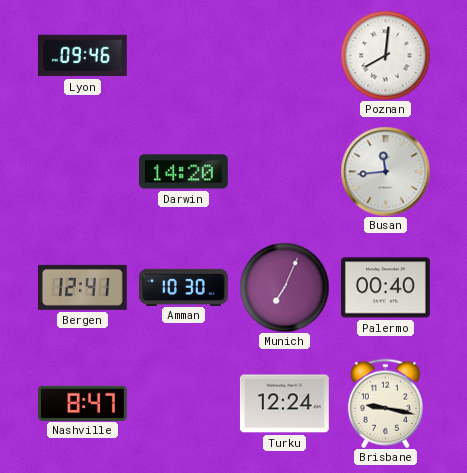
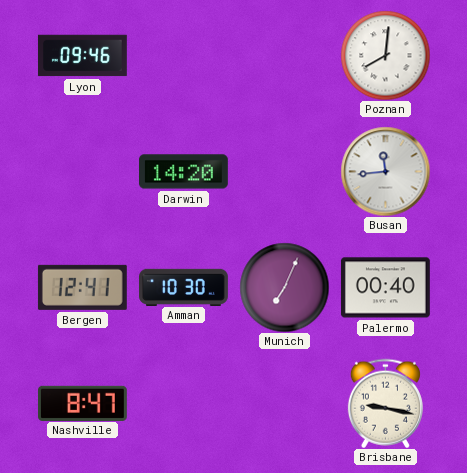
Turku: 12:24 -> none (284, 404)
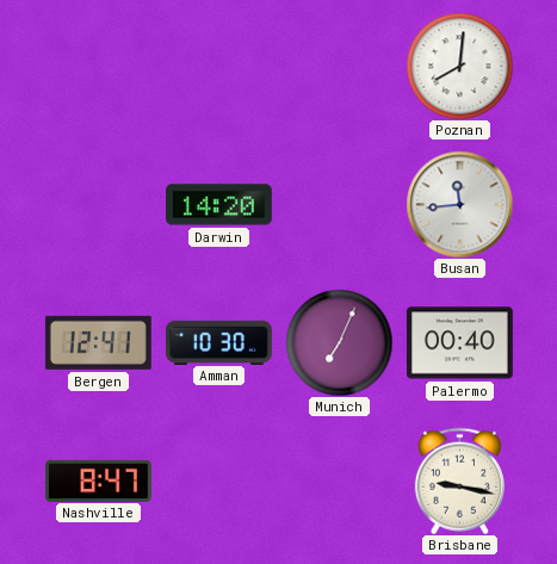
Lyon: 09:46 -> none (83, 56)
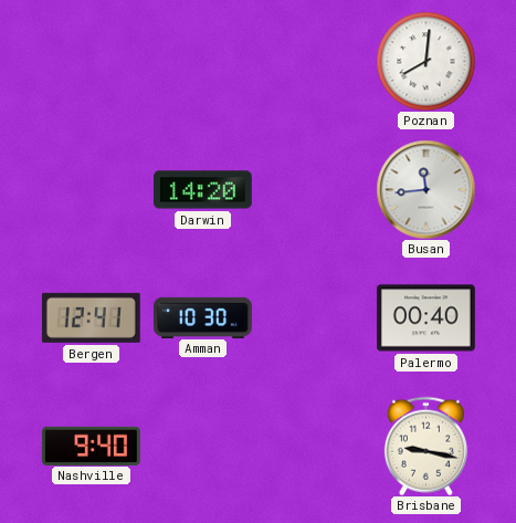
Munich: 7:04 -> none (339, 342)
Nashville: 8:47 -> 9:40 (92, 446)
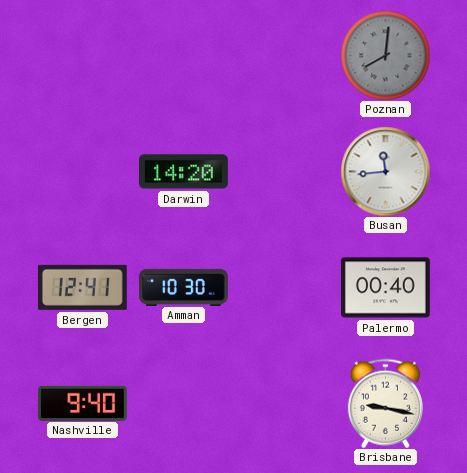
Poznan dial: white -> grey (385, 55)
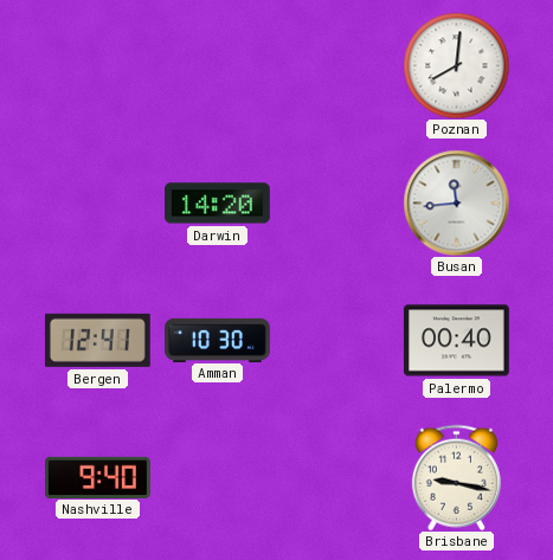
Poznan dial: grey -> white (456, 65)
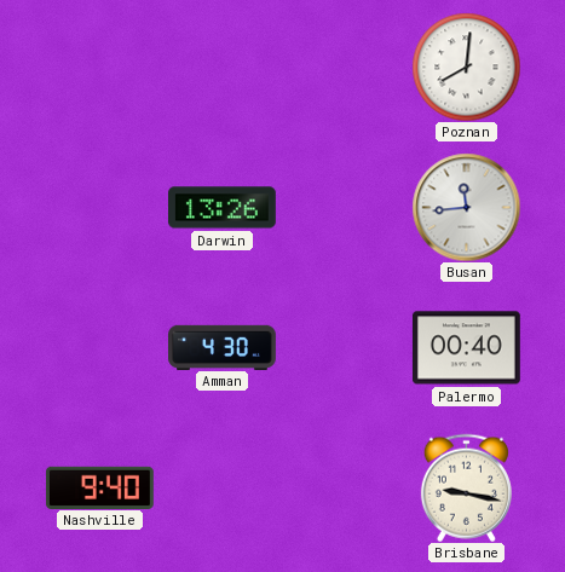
Darwin: 14:20 -> 13:26 (223, 208)
Bergen: 12:41 -> none (97, 340)
Amman: 10:30 -> 4:30 (223, 347)
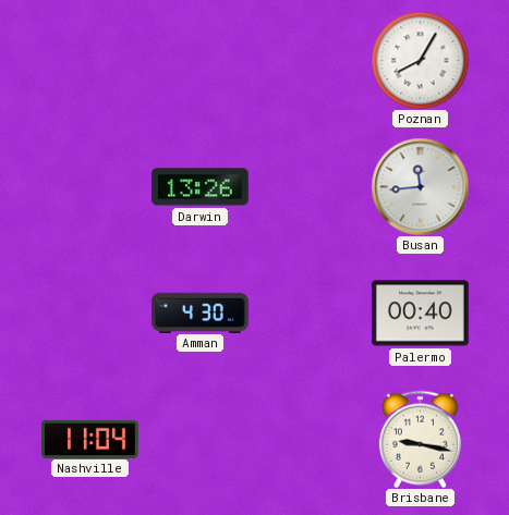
Poznan: 8:01 -> 8:05 (420, 60)
Nashville: 9:40 -> 11:04 (90, 439)
